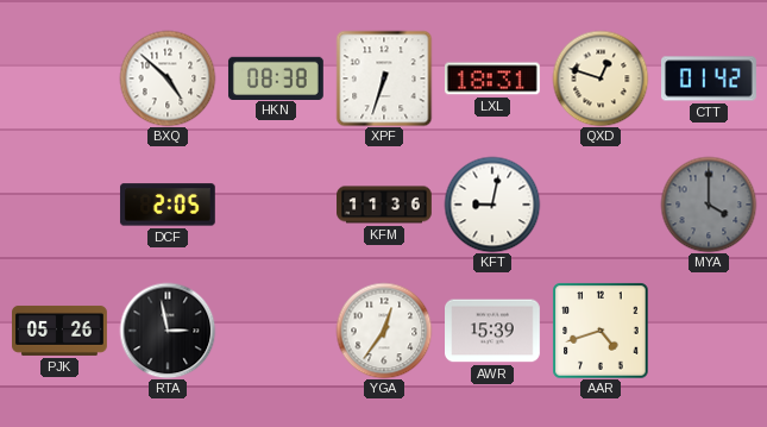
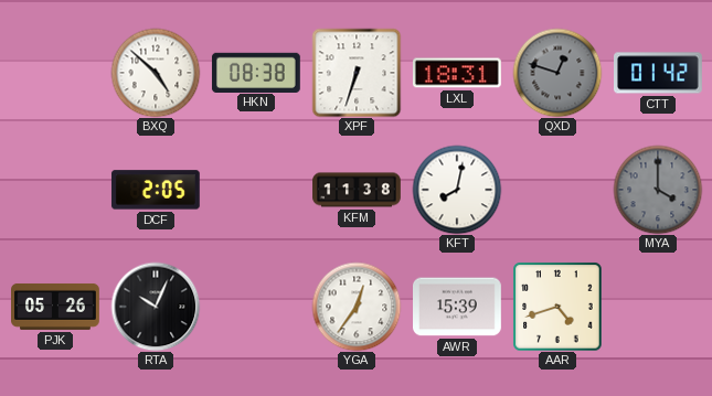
QXD dial: cream -> grey (557, 73)
KFM: 11:36 -> 11:38 (357, 190)
KFT: 9:02 -> 8:02 (457, 190)
RTA: 2:58 -> 10:04 (156, 307)
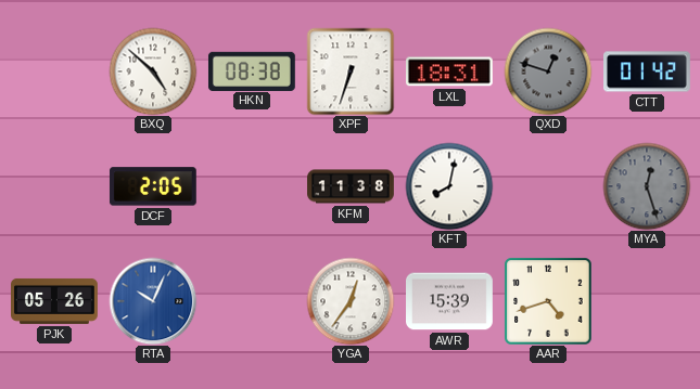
MYA: 4:00 -> 12:27 (647, 186)
RTA dial: black -> blue (153, 301)
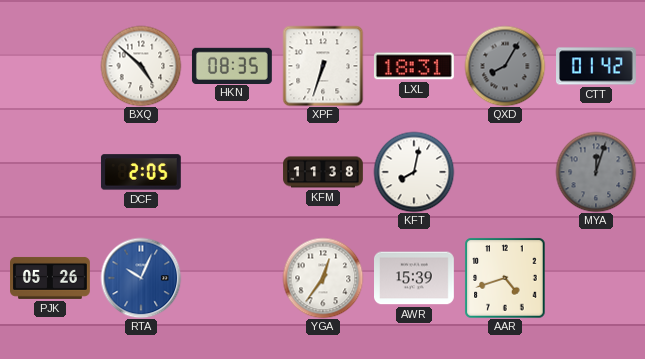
HKN: 08:38 -> 08:35 (232, 65)
QXD: 12:48 -> 8:05 (505, 66)
MYA: 12:27 -> 12:03 (596, 172)
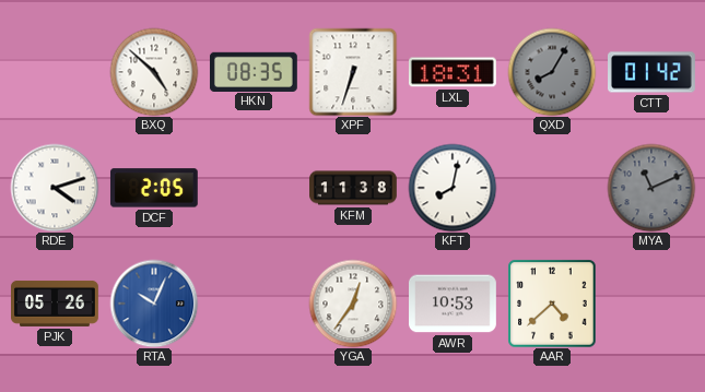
RDE: none -> 4:12 (55, 188)
MYA: 12:03 -> 11:11 (651, 188)
AWR: 15:39 -> 10:53 (454, 304)
AAR: 4:42 -> 4:38 (552, 304)
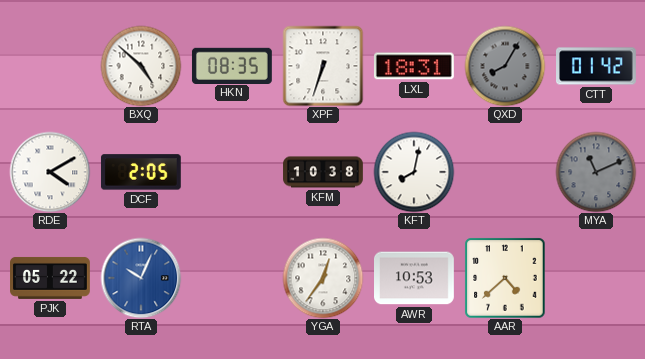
RDE: 4:12 -> 4:10 (50, 172)
KFM: 11:38 -> 10:38 (323, 172)
PJK: 05:26 -> 05:22 (51, 278)
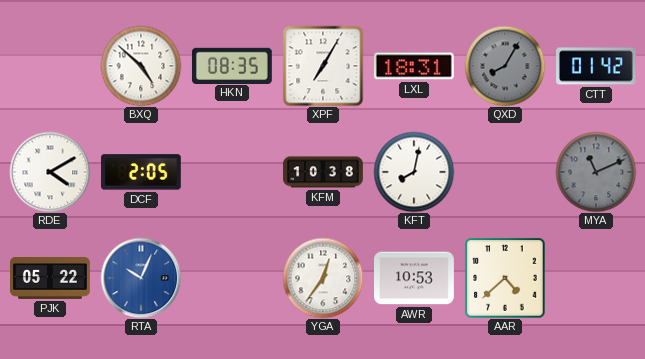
XPF: 6:33 -> 7:05 (323, 66)
